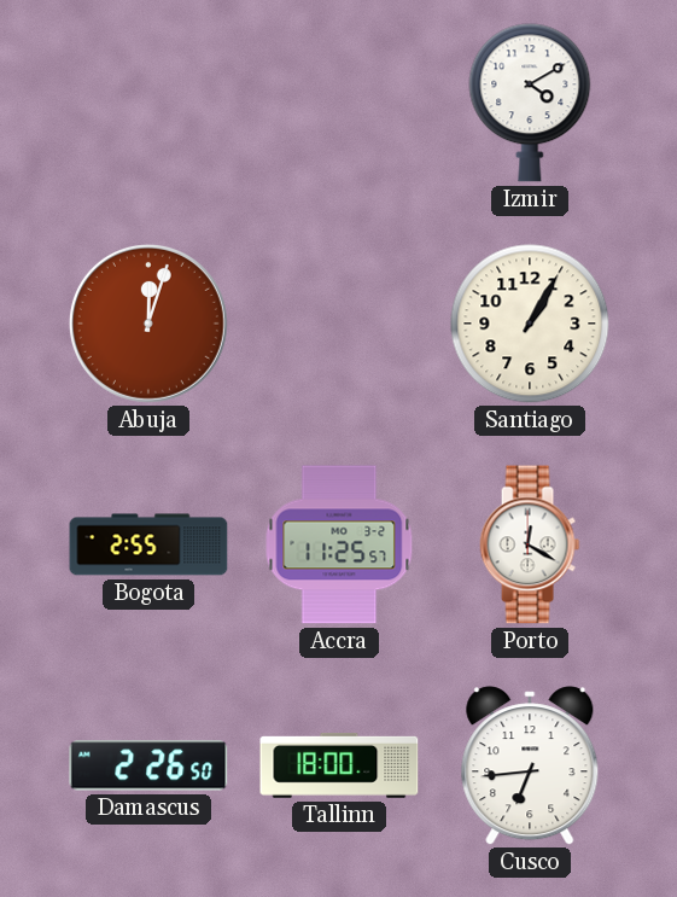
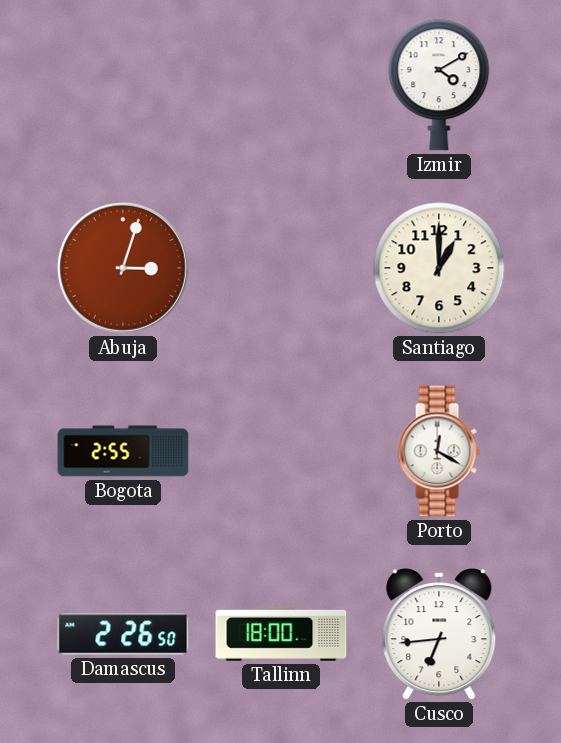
Abuja: 12:03 -> 3:03 (123, 268)
Santiago: 1:05 -> 1:00 (439, 268)
Accra: 11:25 -> none (339, 544)
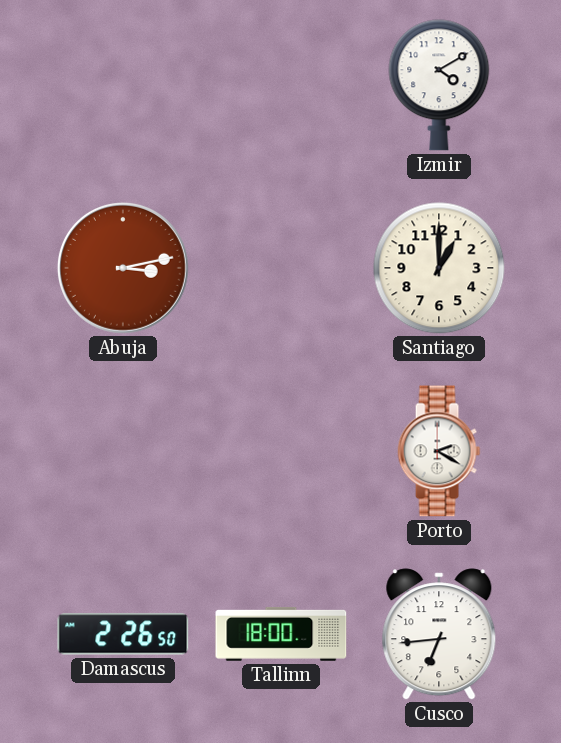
Abuja: 3:03 -> 3:13 (123, 268)
Bogota: 2:55 -> none (123, 451)
Porto: 12:20 -> 2:20 (439, 451)
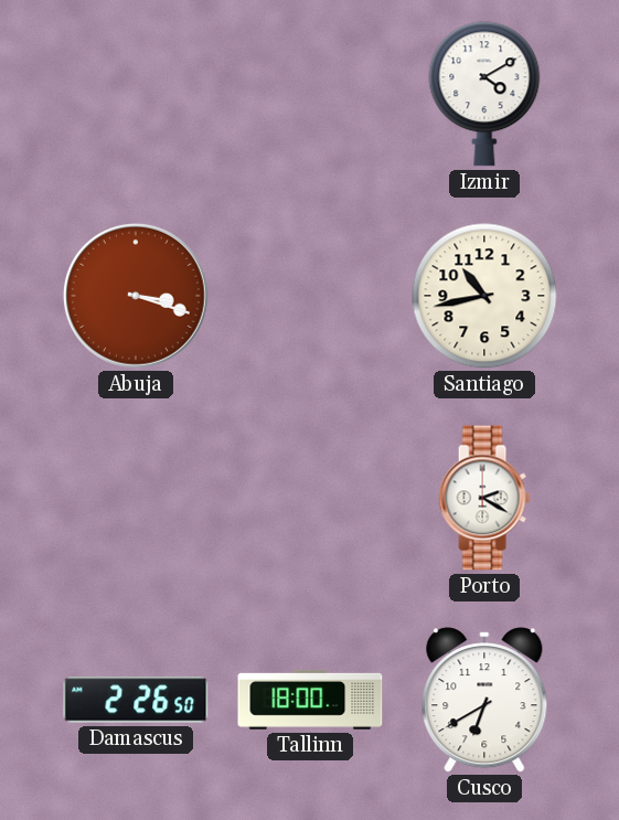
Abuja: 3:13 -> 3:18 (136, 296)
Santiago: 1:00 -> 10:43 (484, 296)
Cusco: 6:44 -> 6:40 (484, 700)
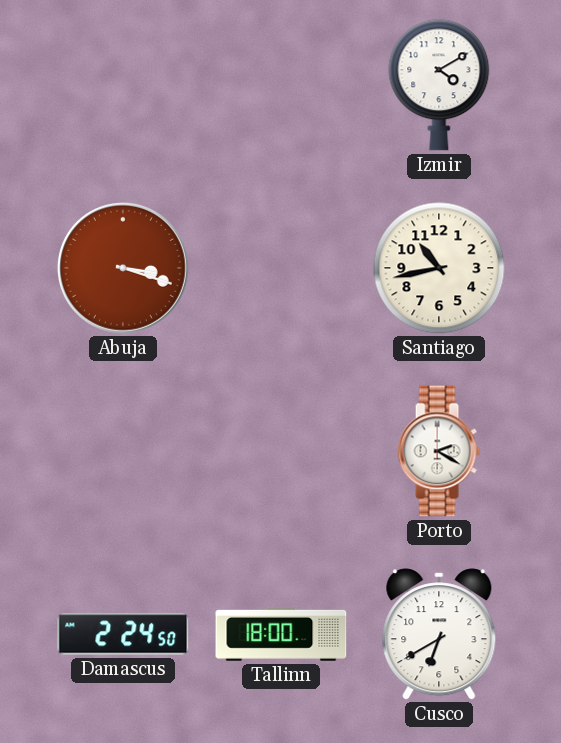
Damascus: 2:26 -> 2:24 (123, 634)
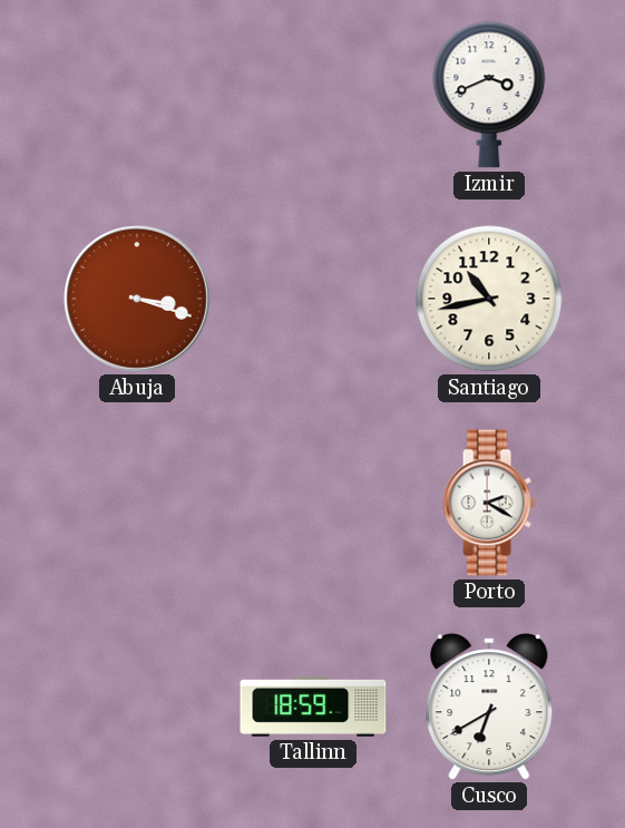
Izmir: 4:10 -> 3:41 (489, 95)
Damascus: 2:24 -> none (123, 634)
Tallinn: 18:00 -> 18:59 (313, 707)
